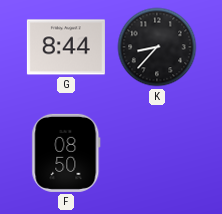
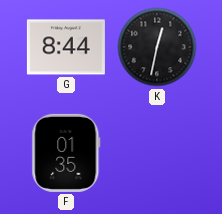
K: 8:37 -> 12:32 (157, 47)
F: 08:50 -> 01:35 (66, 153)
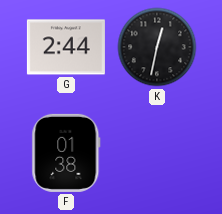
G: 8:44 -> 2:44 (66, 47)
F: 01:35 -> 01:38 (66, 153)
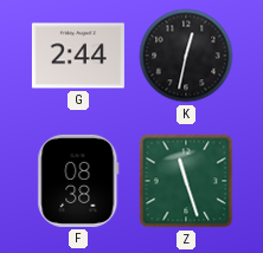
F: 01:38 -> 08:38 (78, 181)
Z: none -> 11:27 (186, 181)
